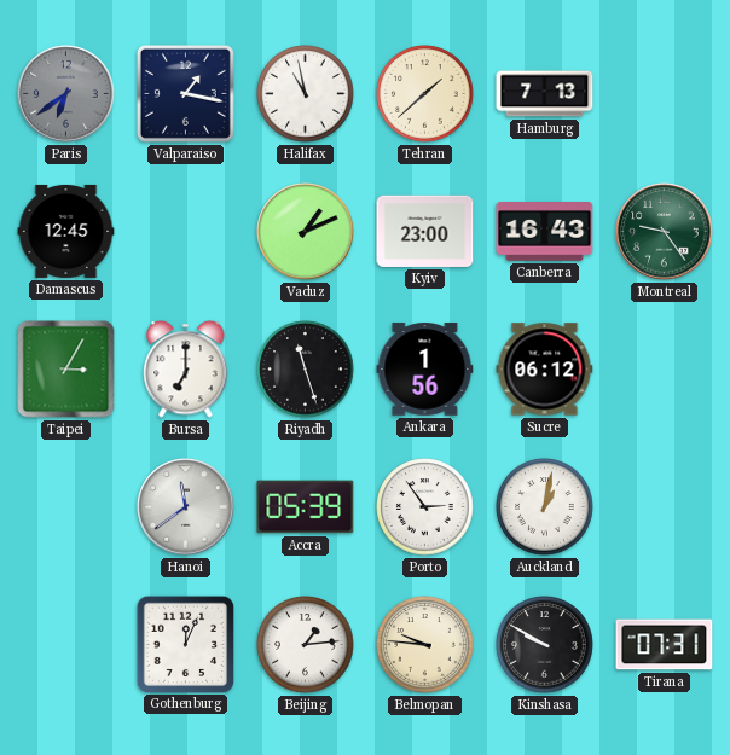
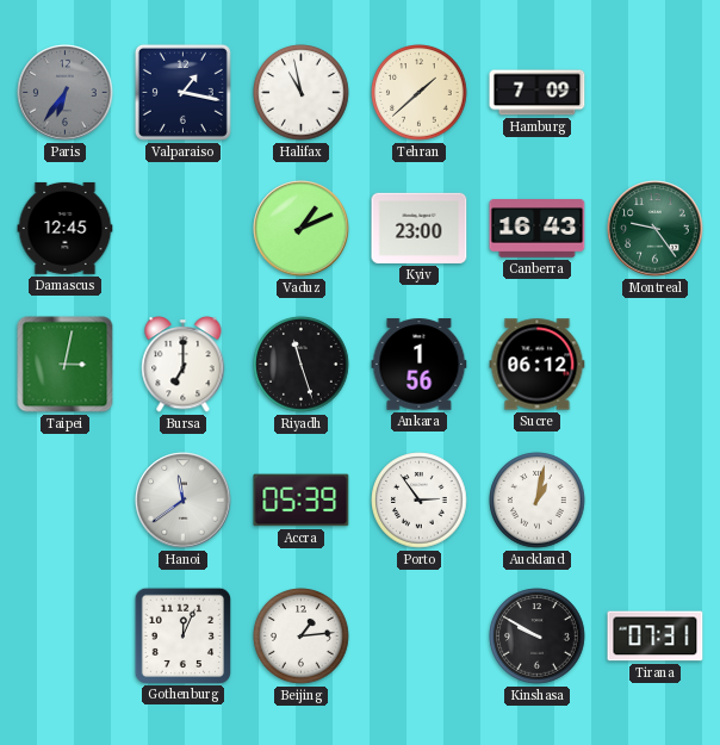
Paris: 6:39 -> 6:36 (66, 93)
Hamburg: 7:13 -> 7:09 (538, 93)
Taipei: 3:05 -> 3:02 (66, 365)
Belmopan: 9:46 -> none (425, 645)
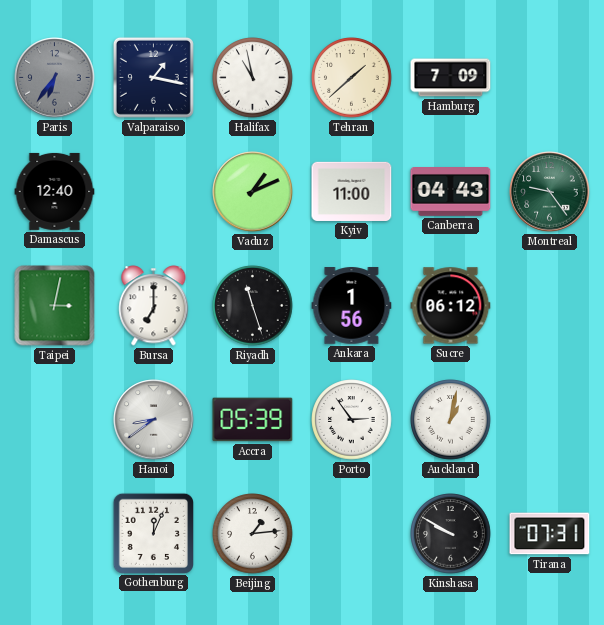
Damascus: 12:45 -> 12:40 (55, 191)
Kyiv: 23:00 -> 11:00 (352, 191)
Canberra: 16:43 -> 04:43 (451, 192)
Hanoi: 11:39 -> 8:39 (154, 420)
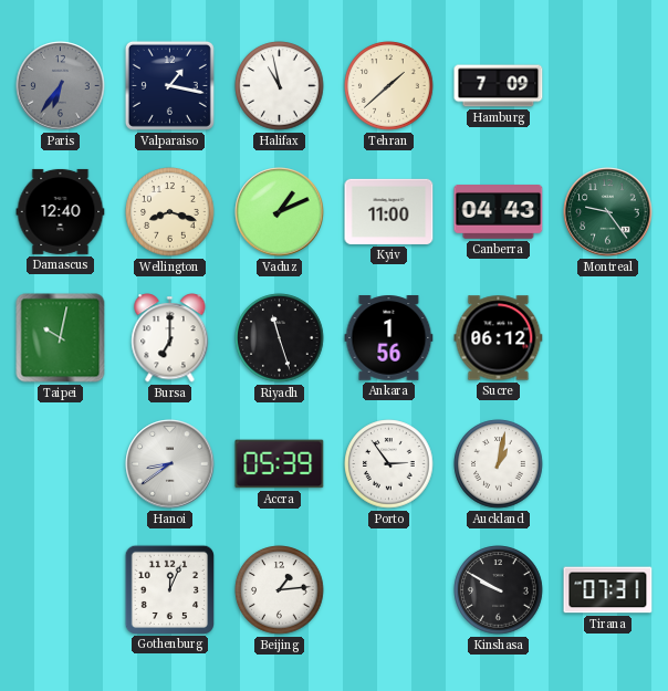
Wellington: none -> 8:18 (170, 212)
Taipei: 3:02 -> 10:02 (61, 338)
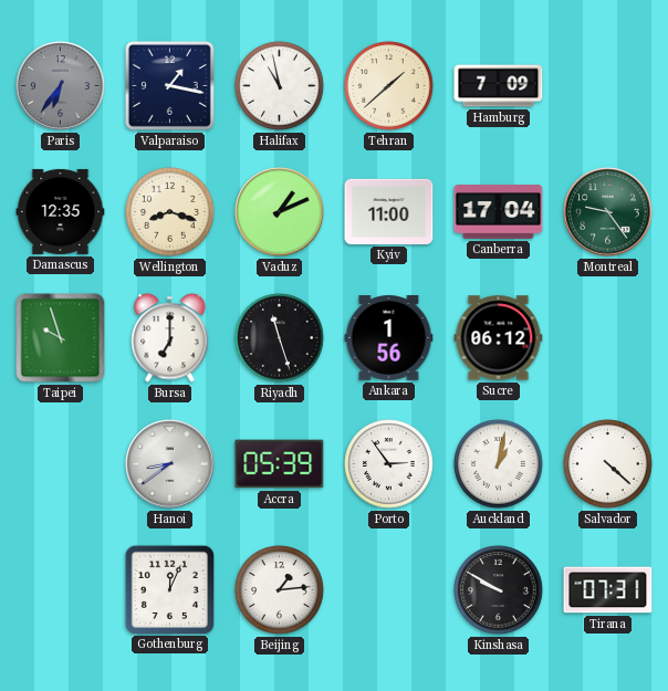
Damascus: 12:40 -> 12:35 (61, 211)
Canberra: 04:43 -> 17:04 (499, 212)
Taipei: 10:02 -> 9:57 (61, 338)
Salvador: none -> 4:22 (608, 464)
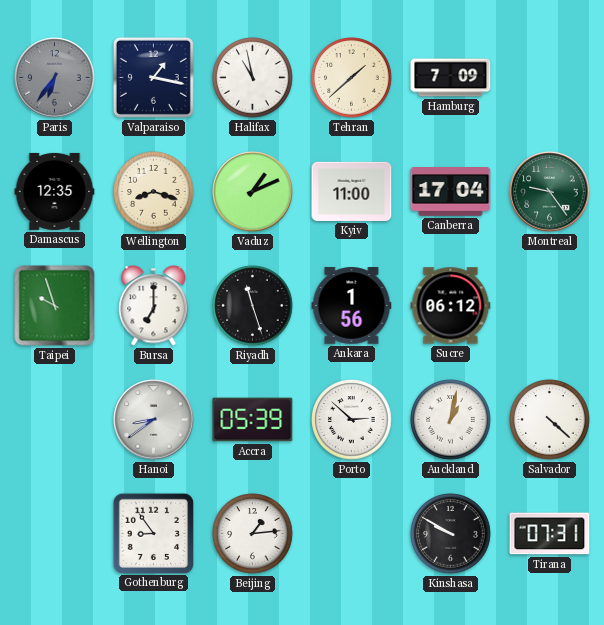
Porto: 2:54 -> 2:52 (352, 420)
Gothenburg: 12:04 -> 8:54 (153, 533)
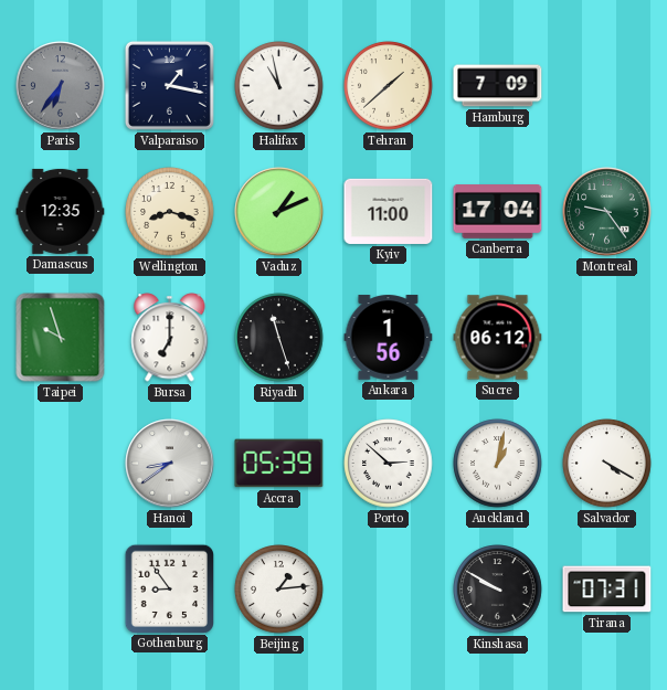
Salvador: 4:22 -> 4:20 (607, 464)
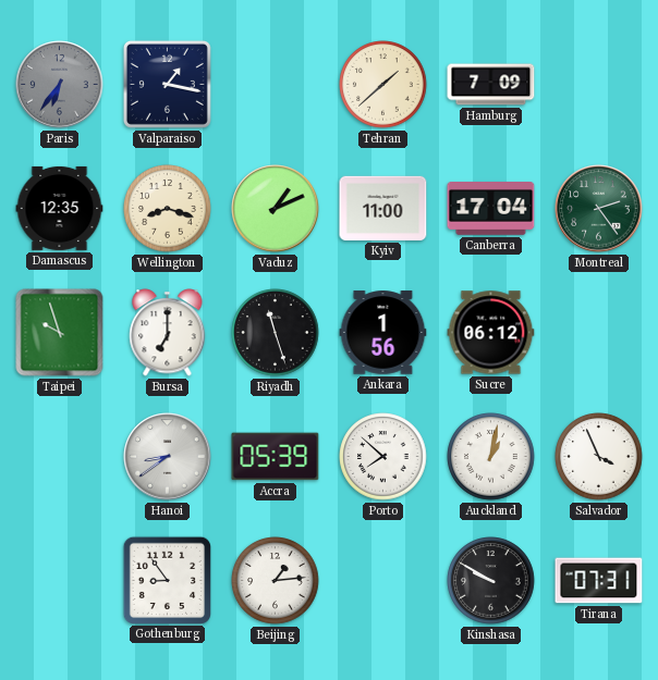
Halifax: 10:58 -> none (279, 86)
Montreal: 9:24 -> 2:24 (599, 209)
Porto: 2:52 -> 7:52 (383, 457)
Salvador: 4:20 -> 3:56 (599, 457)
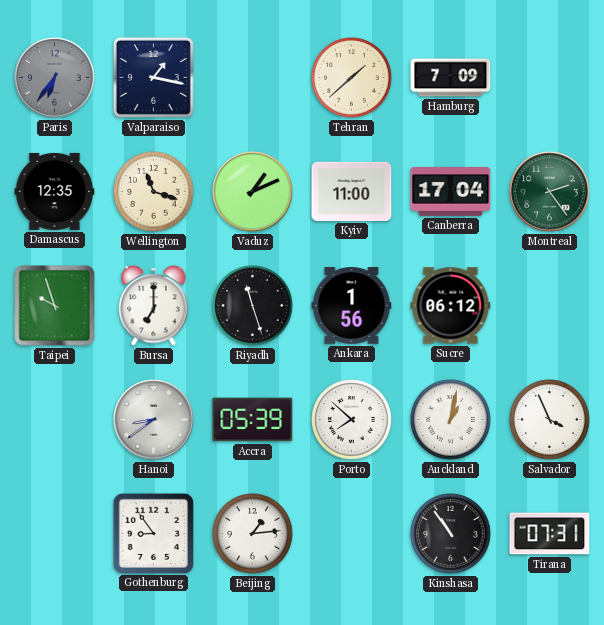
Wellington: 8:18 -> 11:18 (154, 192)
Kinshasa: 9:50 -> 10:54 (451, 534)
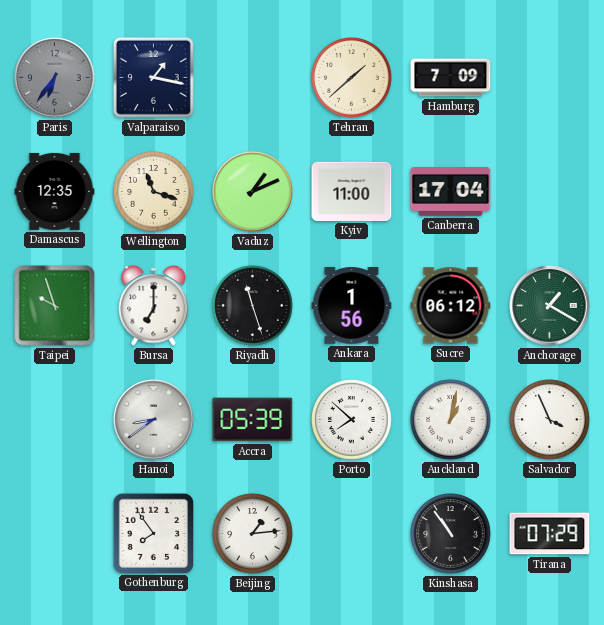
Montreal: 2:24 -> none (550, 192)
Anchorage: none -> 1:20 (550, 306)
Gothenburg: 8:54 -> 7:54 (153, 533)
Tirana: 07:31 -> 07:29 (550, 534)
